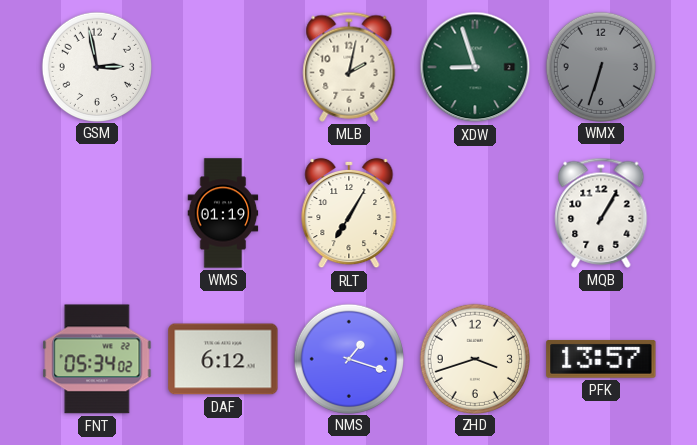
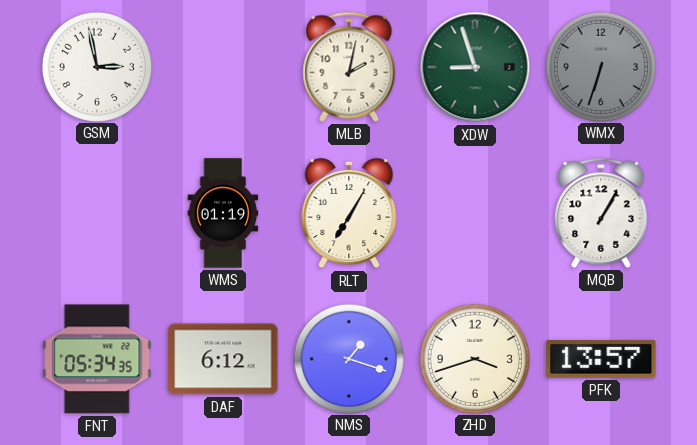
FNT: 05:34:02 -> 05:34:35 (97, 359)
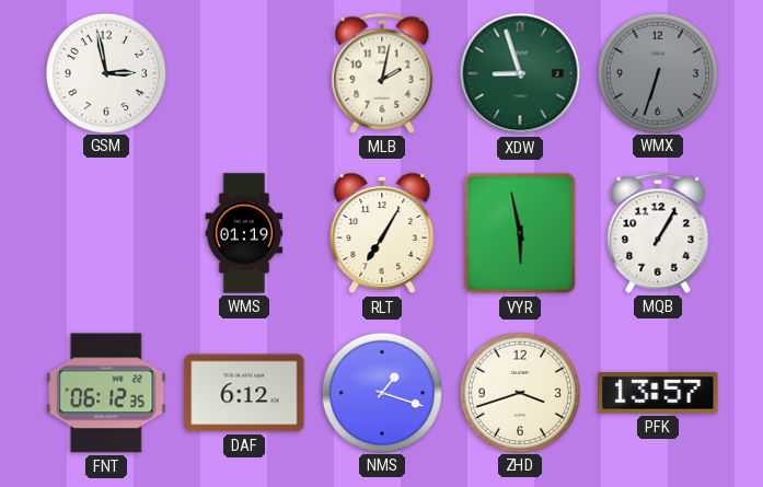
VYR: none -> 5:58 (520, 233)
FNT: 05:34 -> 06:12 (106, 393)
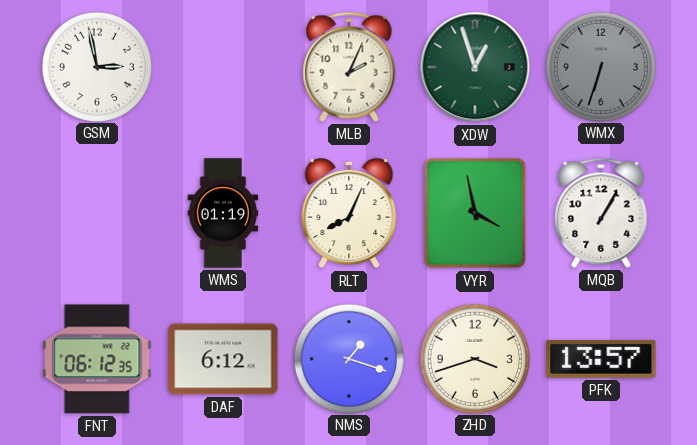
MLB: 2:02 -> 2:04 (349, 67)
XDW: 8:57 -> 12:57 (475, 67)
RLT: 7:05 -> 8:04 (349, 213)
VYR: 5:58 -> 3:58 (475, 213)
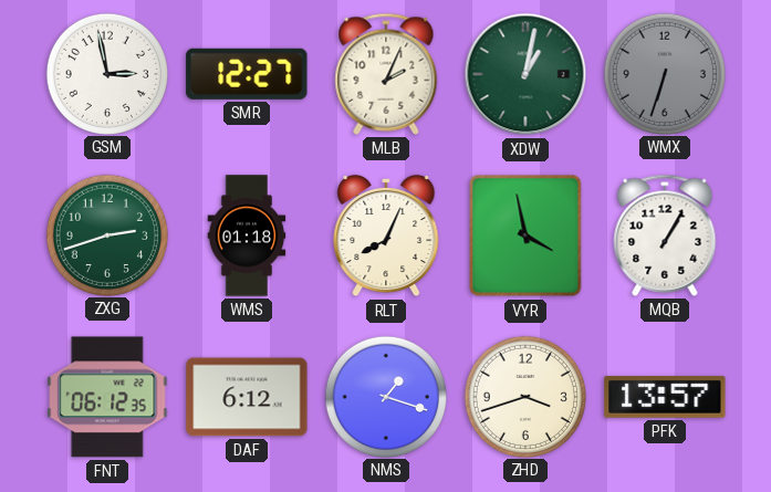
SMR: none -> 12:27 (247, 74)
XDW: 12:57 -> 1:02 (525, 74)
ZXG: none -> 2:42 (106, 234)
WMS: 01:19 -> 01:18 (247, 235)
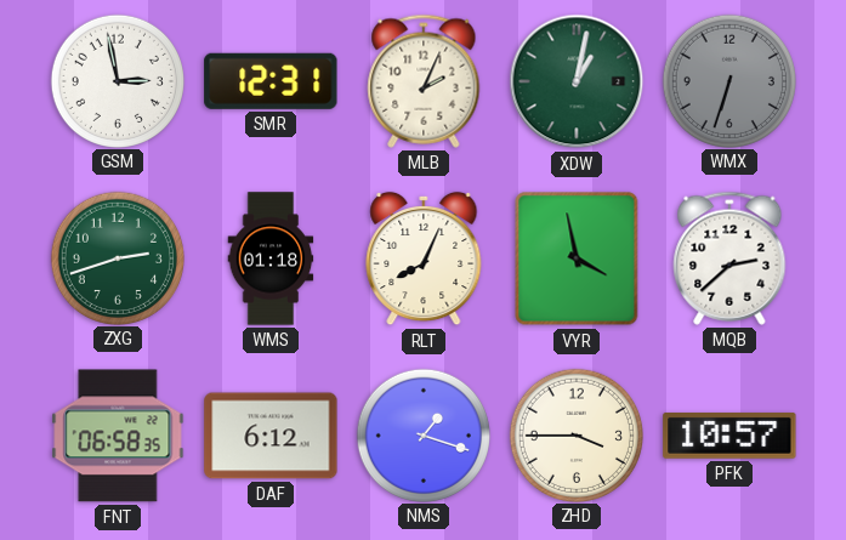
SMR: 12:27 -> 12:31 (271, 81)
MQB: 1:05 -> 2:38 (729, 258)
FNT: 06:12 -> 06:58 (118, 436)
ZHD: 3:42 -> 3:45 (575, 434)
PFK: 13:57 -> 10:57 (729, 436)
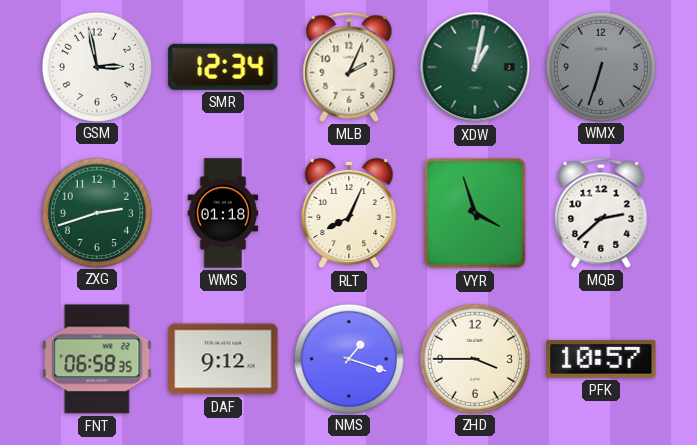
SMR: 12:31 -> 12:34 (223, 67)
VYR: 3:58 -> 3:57 (475, 213)
DAF: 6:12 -> 9:12 (223, 359)
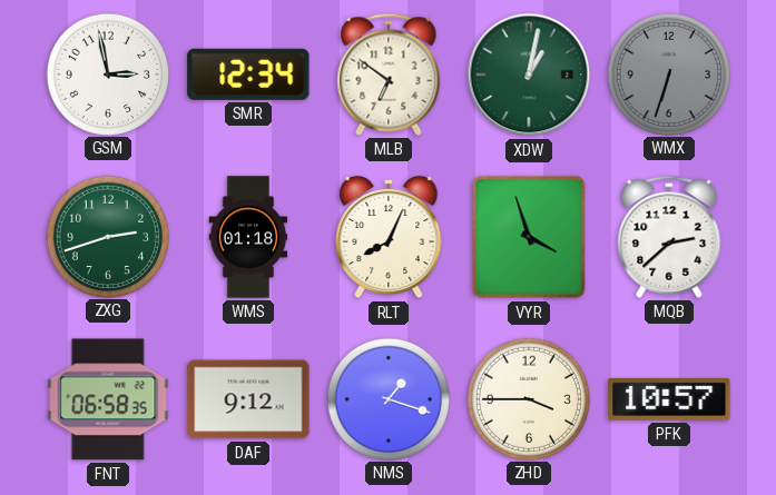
MLB: 2:04 -> 6:51 (389, 75)
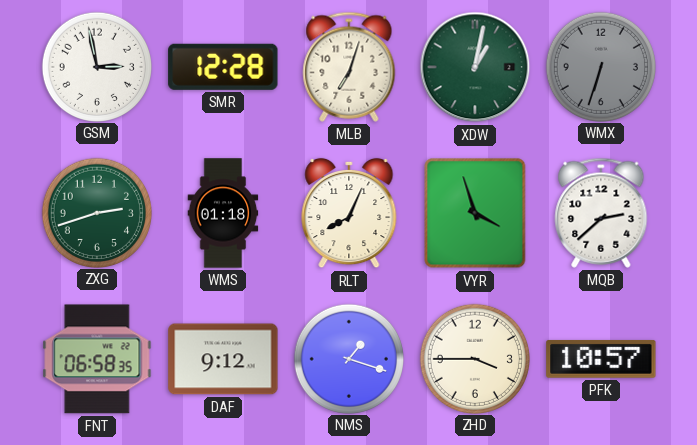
SMR: 12:34 -> 12:28 (223, 67)
MLB: 6:51 -> 7:03 (349, 67)
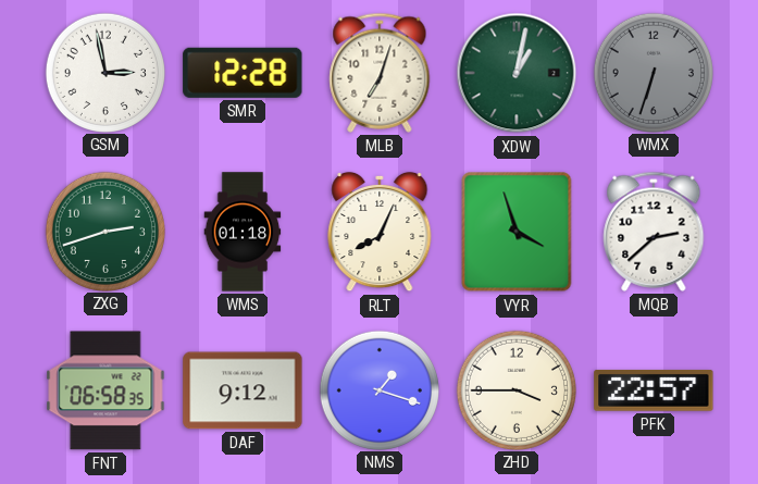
PFK: 10:57 -> 22:57 (654, 390)
